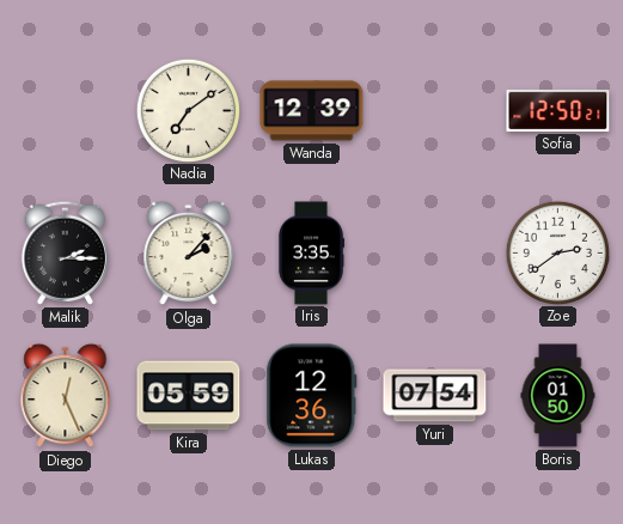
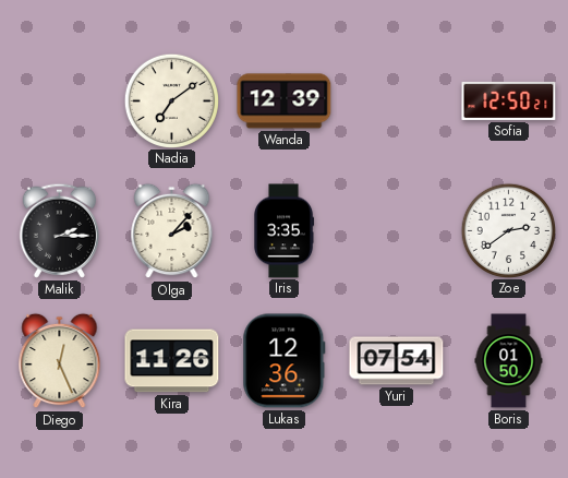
Kira: 05:59 -> 11:26 (172, 361)
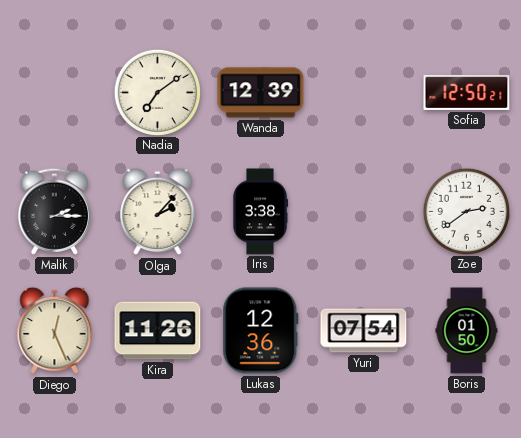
Iris: 3:35 -> 3:38 (261, 212)
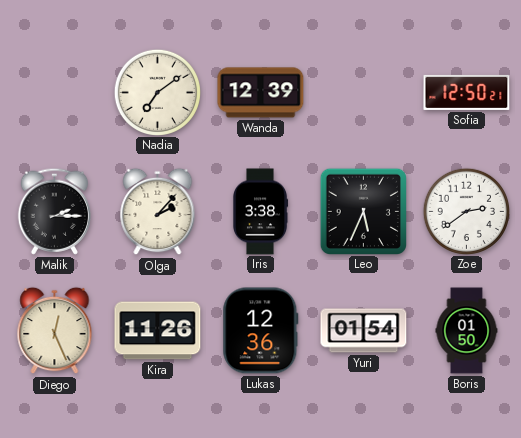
Leo: none -> 5:34 (363, 211)
Yuri: 07:54 -> 01:54 (364, 331)
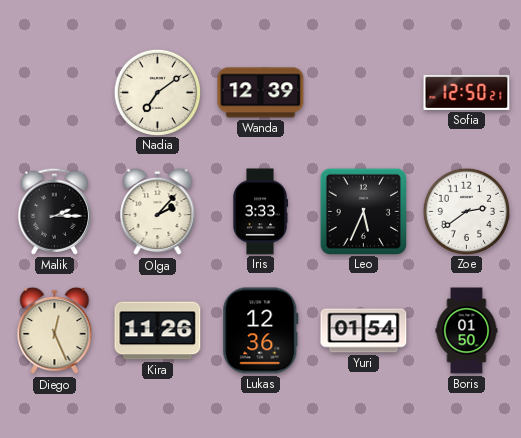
Iris: 3:38 -> 3:33 (261, 212)
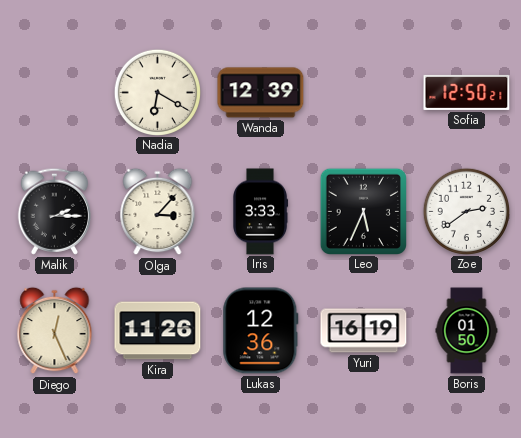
Nadia: 7:09 -> 6:20 (157, 92)
Olga: 2:07 -> 3:07 (158, 212)
Yuri: 01:54 -> 16:19 (364, 331)
